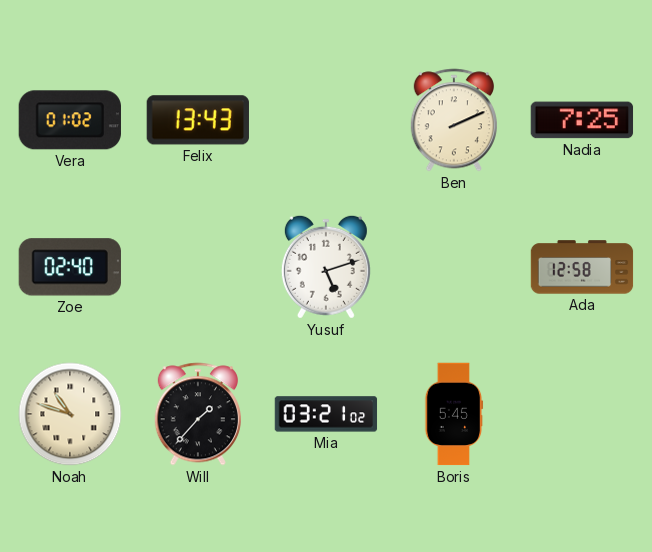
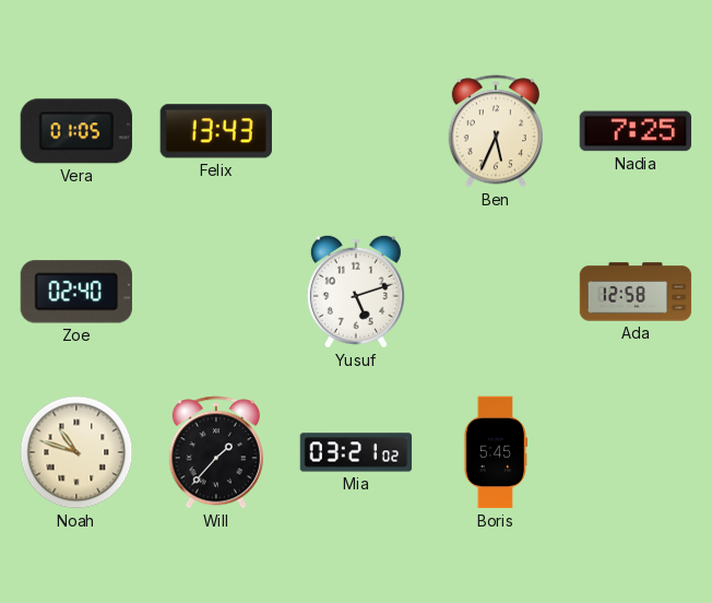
Vera: 01:02 -> 01:05 (76, 131)
Ben: 2:11 -> 5:34 (496, 131)
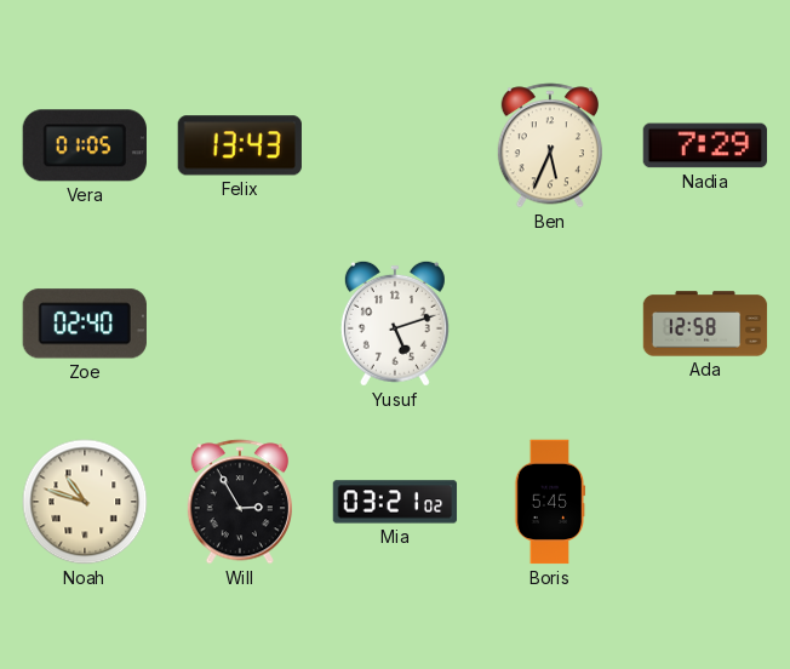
Nadia: 7:25 -> 7:29 (705, 145)
Will: 1:37 -> 2:55 (240, 502)
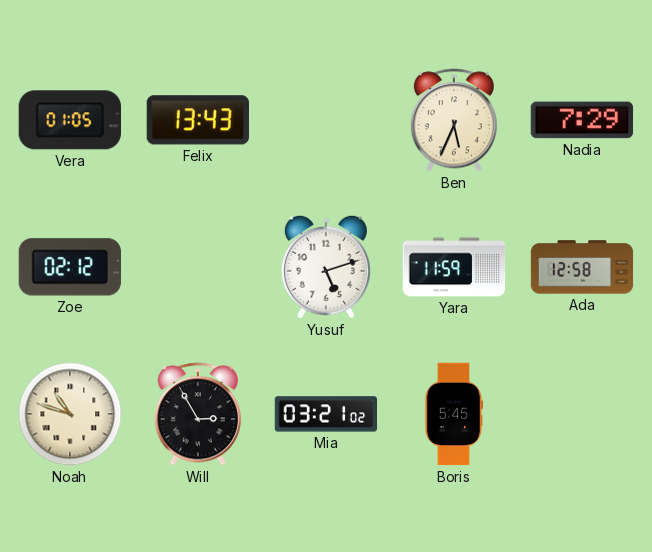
Zoe: 02:40 -> 02:12 (70, 267)
Yara: none -> 11:59 (454, 267)
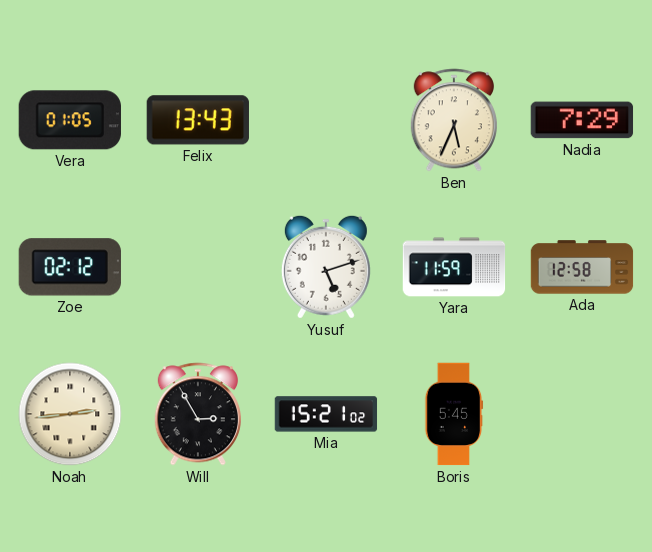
Noah: 10:48 -> 2:44 (70, 414)
Mia: 03:21 -> 15:21 (326, 414)
